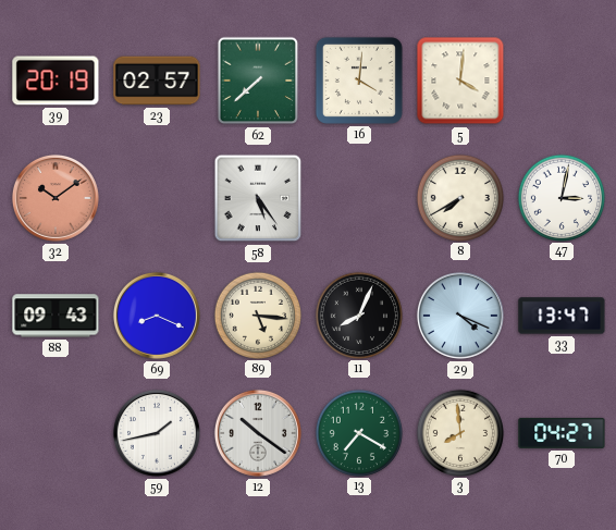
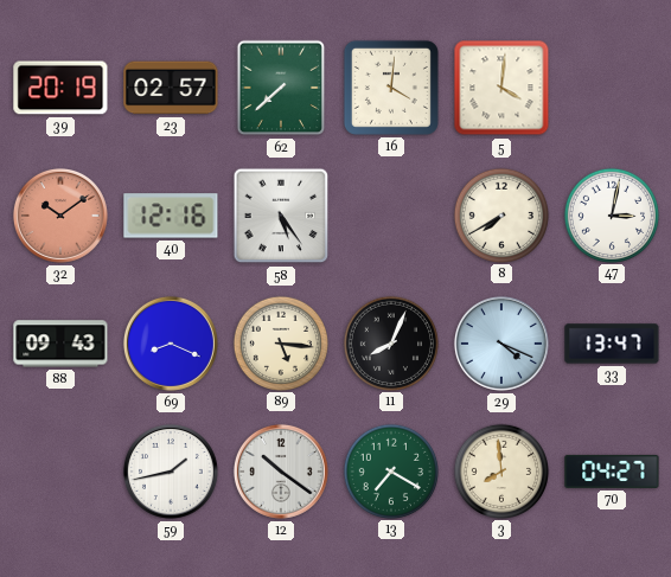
40: none -> 12:16 (171, 216)
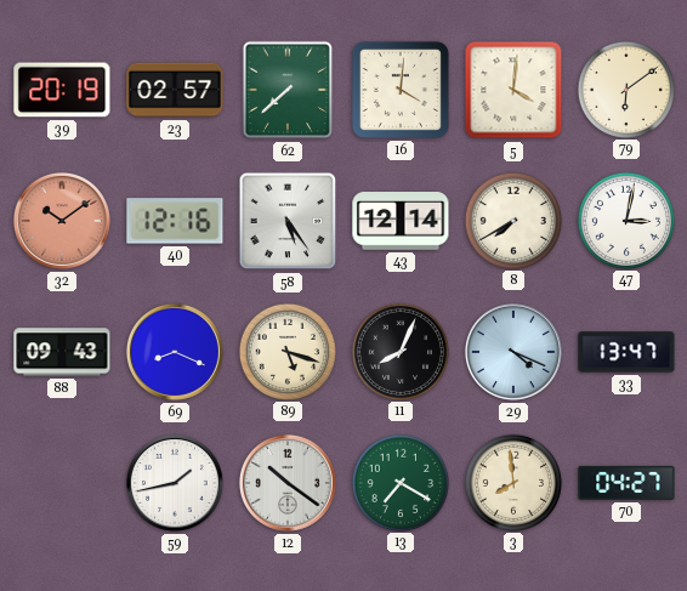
79: none -> 6:09 (625, 89)
43: none -> 12:14 (401, 222)
89: 5:16 -> 5:18 (286, 351)
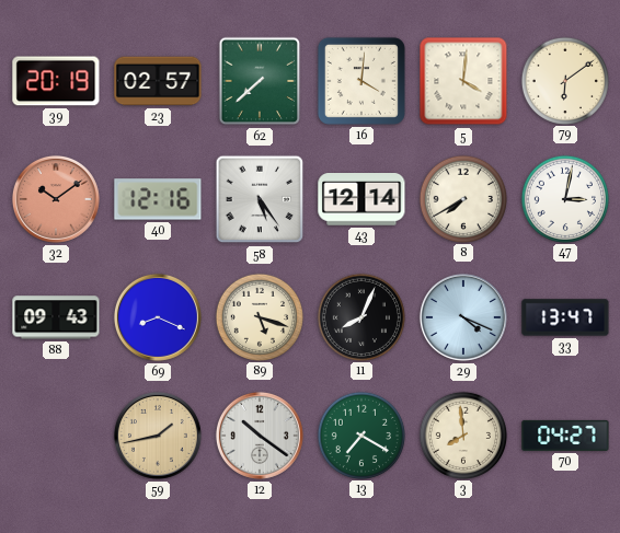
59 dial: white -> champagne (158, 436)
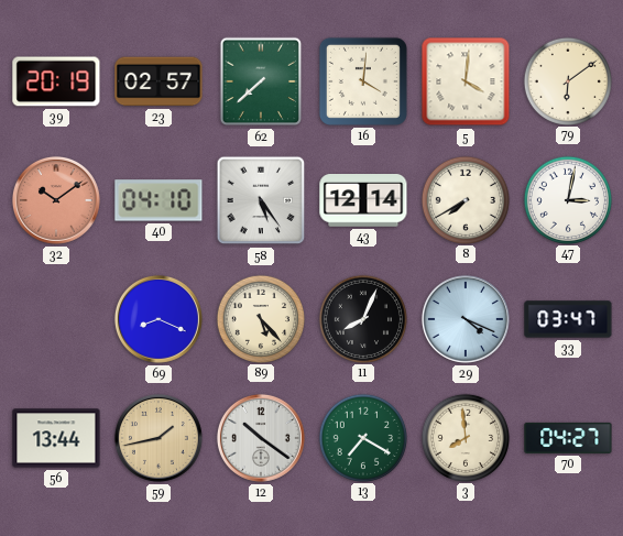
40: 12:16 -> 04:10 (159, 200)
88: 09:43 -> none (56, 317)
89: 5:18 -> 5:23 (260, 318)
33: 13:47 -> 03:47 (568, 319)
56: none -> 13:44 (56, 438)
